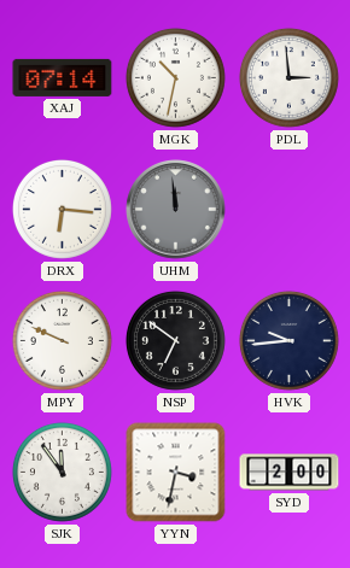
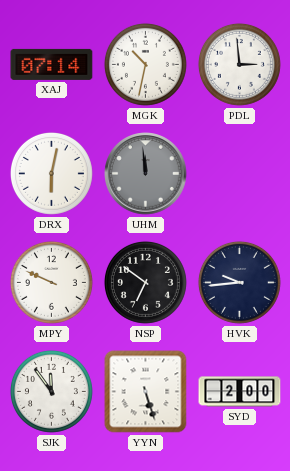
DRX: 6:16 -> 6:02 (51, 173)
YYN: 3:32 -> 5:27 (146, 392)
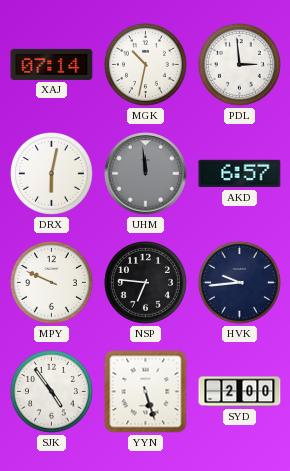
AKD: none -> 6:57 (240, 174)
NSP: 6:51 -> 6:46 (145, 282)
SJK: 11:54 -> 4:54 (51, 391)
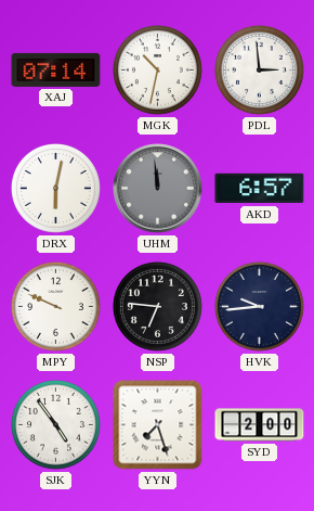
YYN: 5:27 -> 7:27 (158, 425)
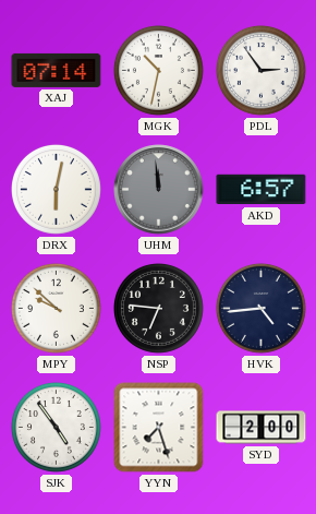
PDL: 2:59 -> 2:54 (260, 70)
MPY: 9:49 -> 9:52 (56, 308)
HVK: 9:44 -> 4:44 (260, 308)
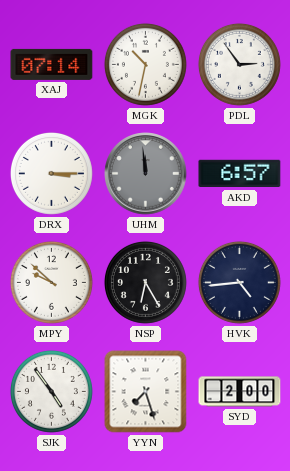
DRX: 6:02 -> 3:15 (51, 173)
NSP: 6:46 -> 6:25 (145, 282)
